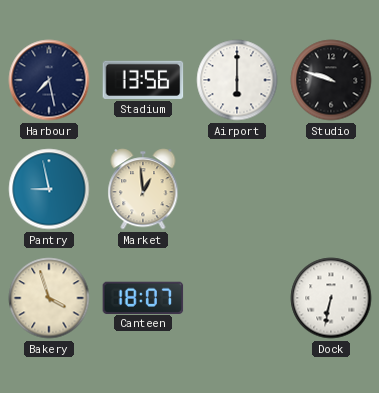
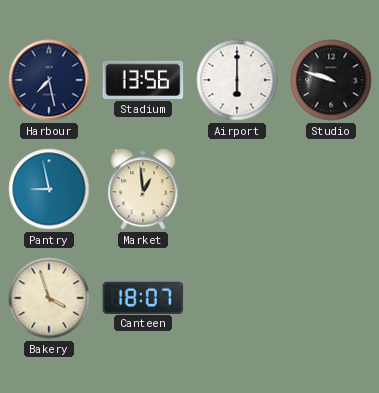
Dock: 6:32 -> none (331, 298)
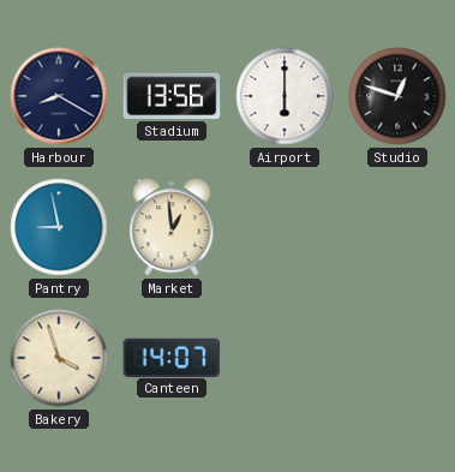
Harbour: 7:28 -> 8:20 (59, 96)
Studio: 9:48 -> 12:48 (397, 96)
Canteen: 18:07 -> 14:07 (172, 357)
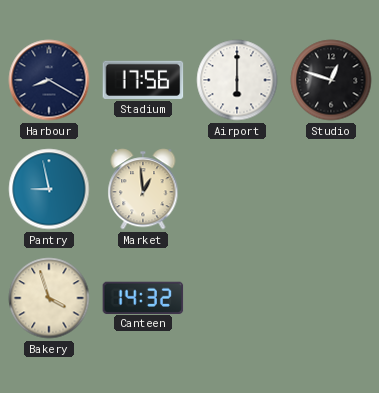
Stadium: 13:56 -> 17:56 (143, 80)
Canteen: 14:07 -> 14:32 (143, 297)
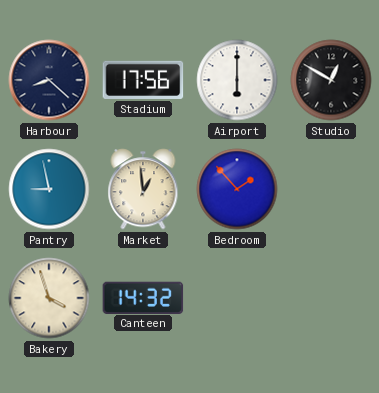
Harbour: 8:20 -> 8:22 (49, 80)
Studio: 12:48 -> 12:50 (331, 80)
Bedroom: none -> 1:53 (237, 189)
